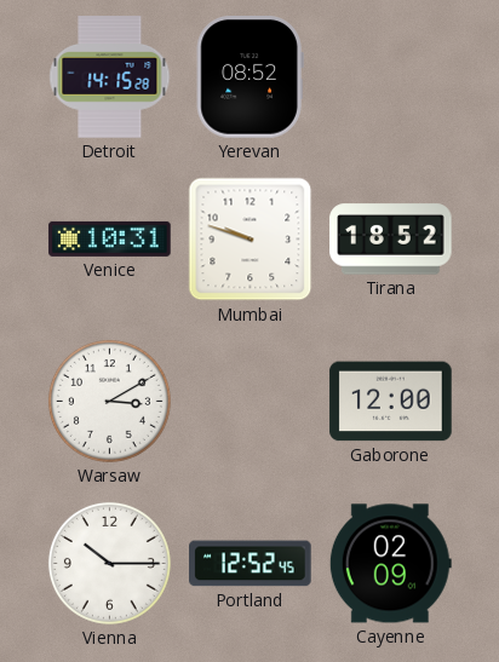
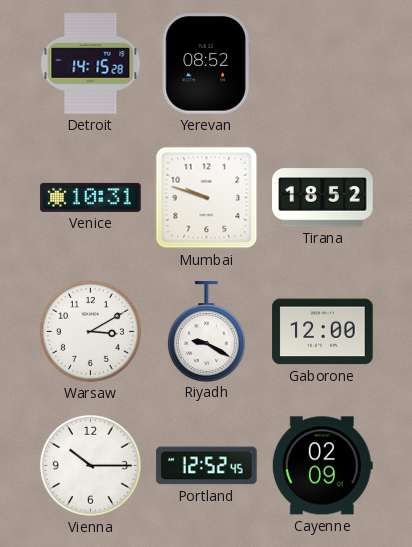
Riyadh: none -> 9:20 (206, 331)
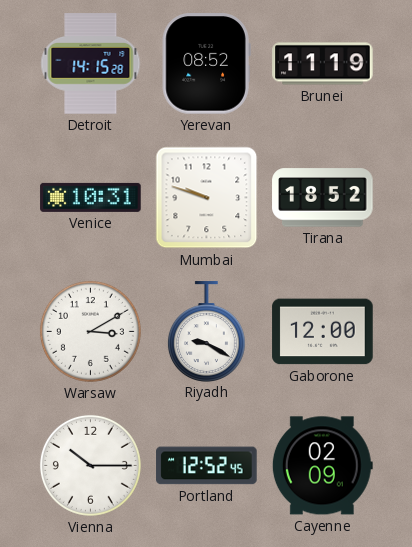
Brunei: none -> 11:19 (323, 64)
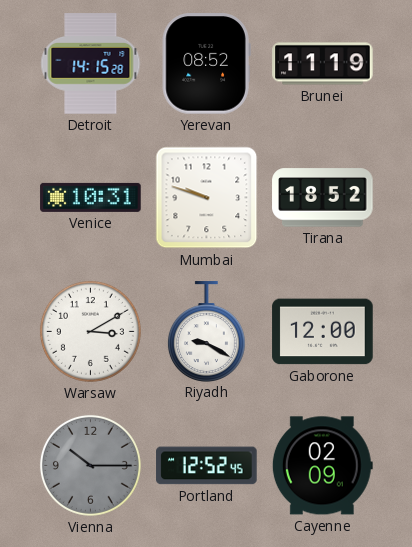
Vienna dial: white -> grey (90, 465)
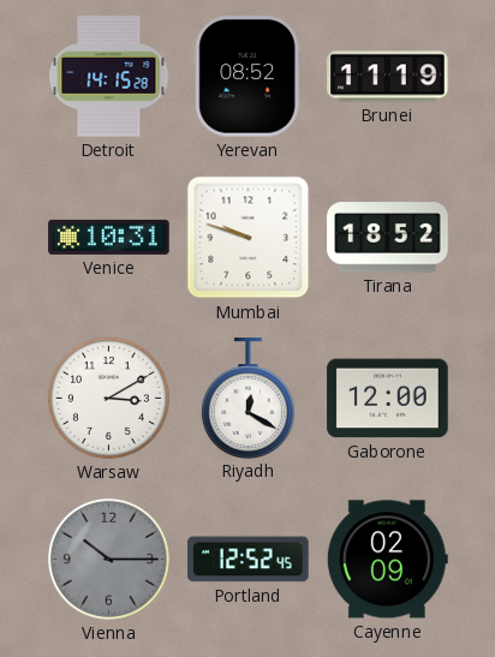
Riyadh: 9:20 -> 12:20 (247, 398)
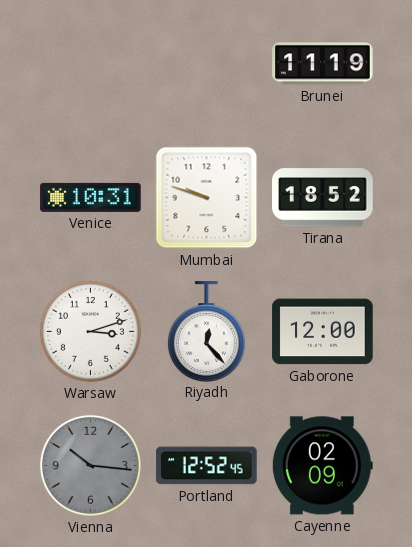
Detroit: 14:15 -> none (109, 77)
Yerevan: 08:52 -> none (247, 77)
Warsaw: 3:10 -> 3:12 (90, 331)
Riyadh: 12:20 -> 12:23 (206, 331)
Vienna: 10:15 -> 10:16 (90, 465)
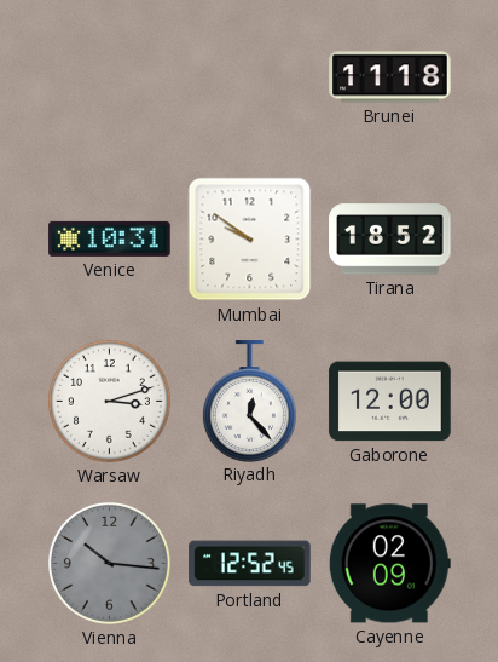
Brunei: 11:19 -> 11:18 (390, 77)
Mumbai: 9:48 -> 9:51 (250, 240)
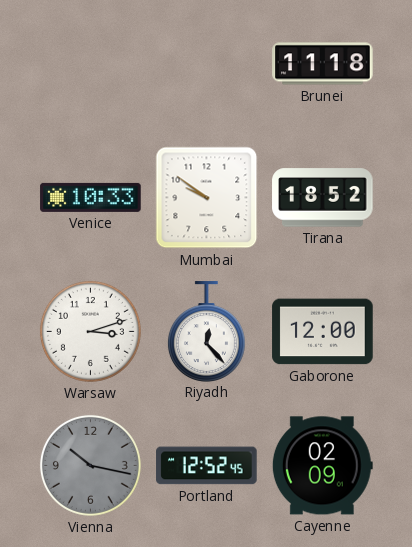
Venice: 10:31 -> 10:33 (91, 197)
Vienna: 10:16 -> 10:17 (90, 465)
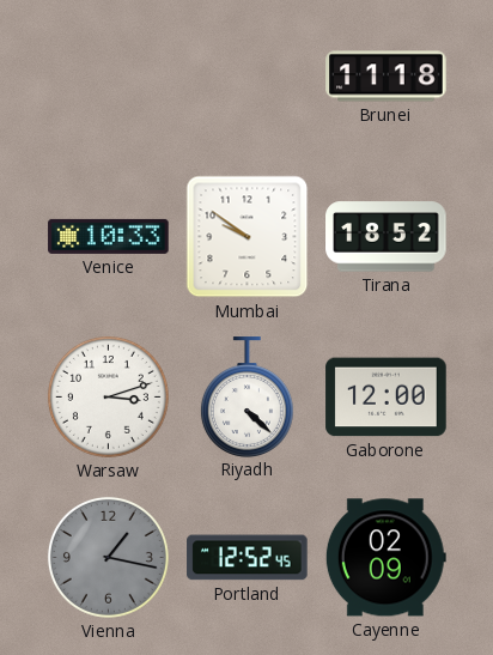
Riyadh: 12:23 -> 4:22 (246, 396)
Vienna: 10:17 -> 1:17 (108, 557)
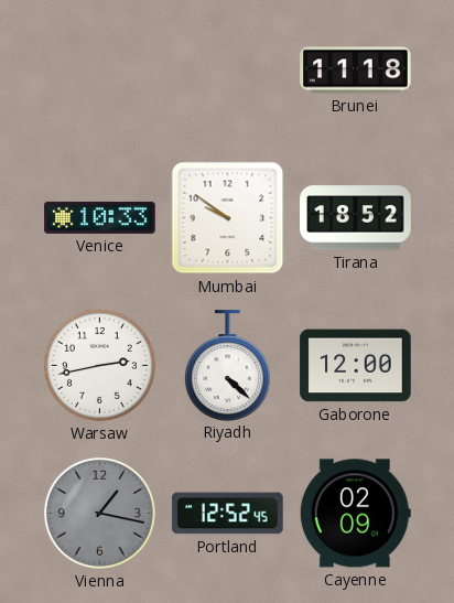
Warsaw: 3:12 -> 2:43 (99, 365)
